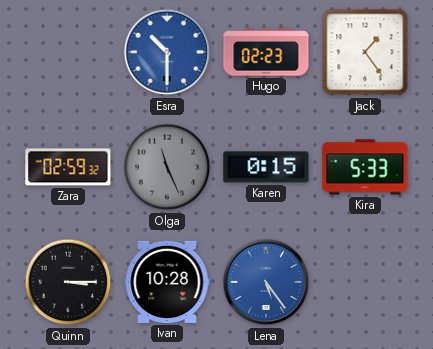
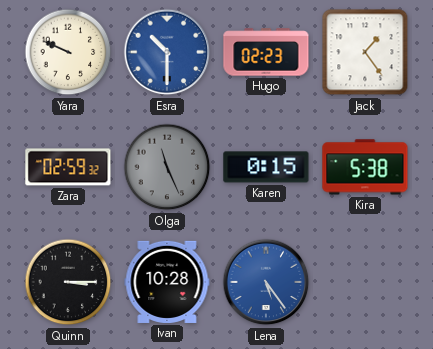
Yara: none -> 9:49 (68, 52)
Kira: 5:33 -> 5:38 (365, 167)
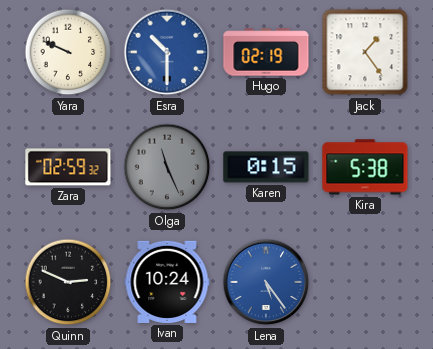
Hugo: 02:23 -> 02:19 (266, 52)
Quinn: 3:15 -> 2:49 (68, 282)
Ivan: 10:28 -> 10:24 (167, 282)
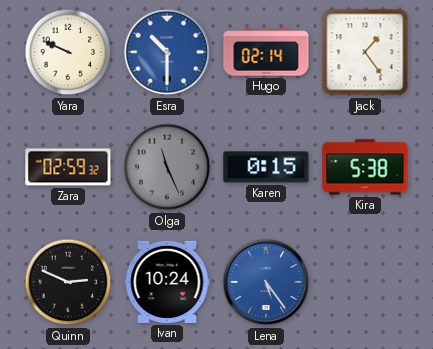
Hugo: 02:19 -> 02:14 (266, 52)
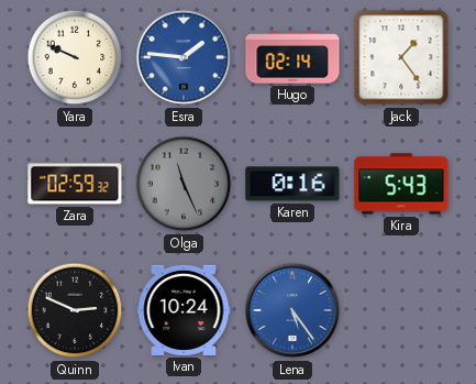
Esra: 10:30 -> 1:46 (184, 57)
Karen: 0:15 -> 0:16 (292, 184)
Kira: 5:38 -> 5:43 (401, 184)
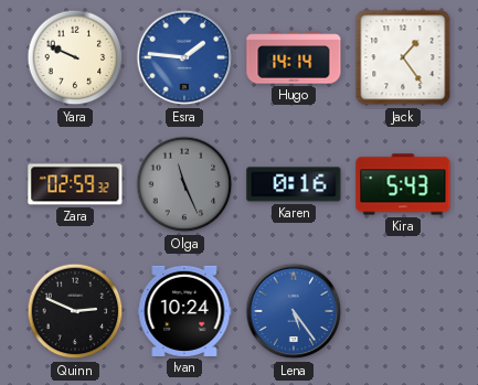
Hugo: 02:14 -> 14:14 (294, 57)
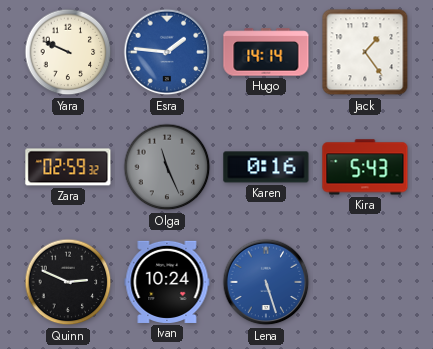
Lena: 5:24 -> 5:27 (266, 282)
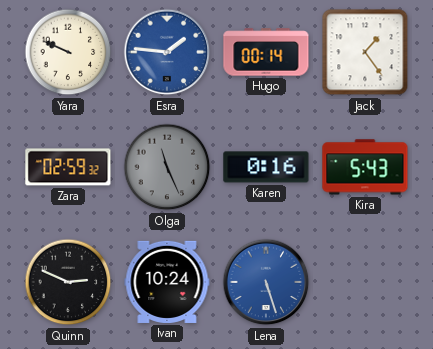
Hugo: 14:14 -> 00:14 (266, 52)
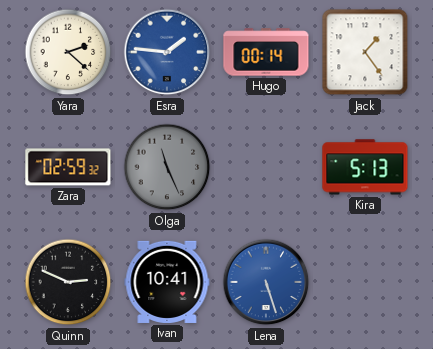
Yara: 9:49 -> 2:22 (68, 52)
Karen: 0:16 -> none (266, 167)
Kira: 5:43 -> 5:13 (365, 167)
Ivan: 10:24 -> 10:41 (167, 282)
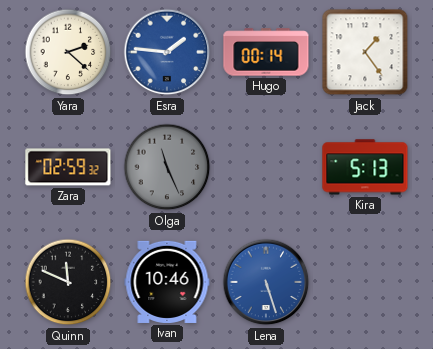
Quinn: 2:49 -> 11:49 (68, 282)
Ivan: 10:41 -> 10:46 (167, 282)
